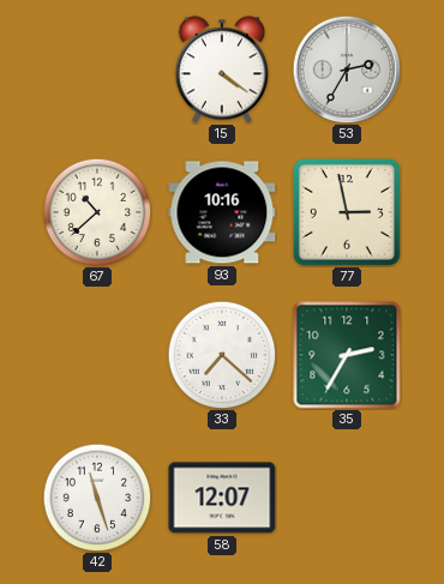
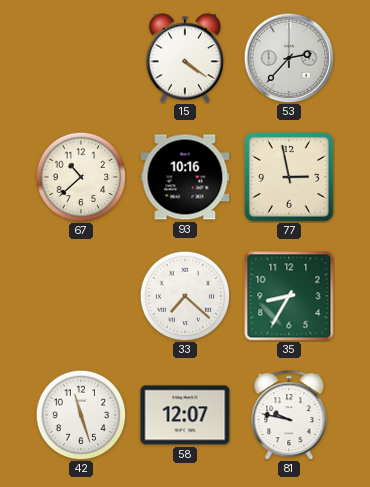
53: 2:35 -> 2:37 (289, 58)
35: 2:35 -> 8:35 (289, 296)
81: none -> 9:47 (289, 415)
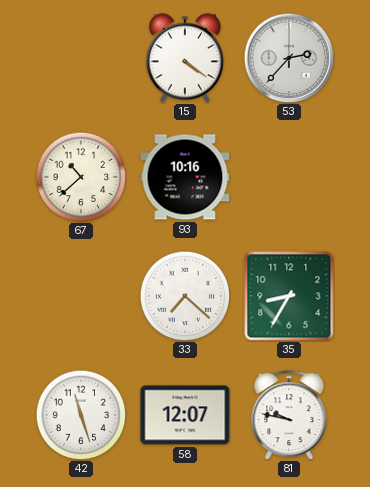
77: 2:58 -> none (289, 177)
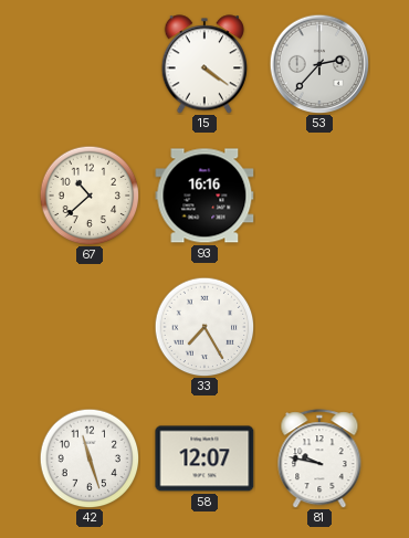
93: 10:16 -> 16:16 (204, 196)
33: 7:22 -> 7:25 (204, 327)
35: 8:35 -> none (289, 296)
